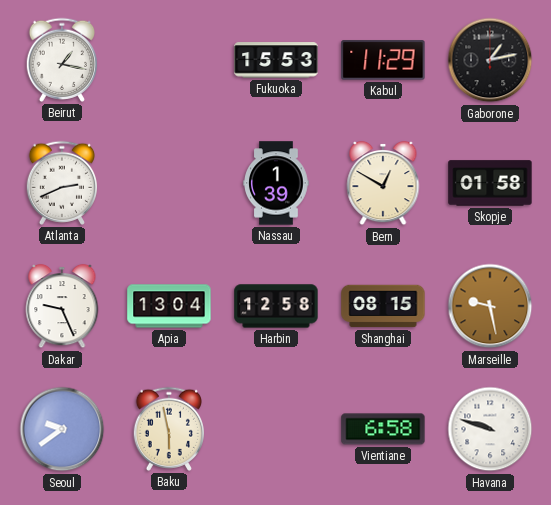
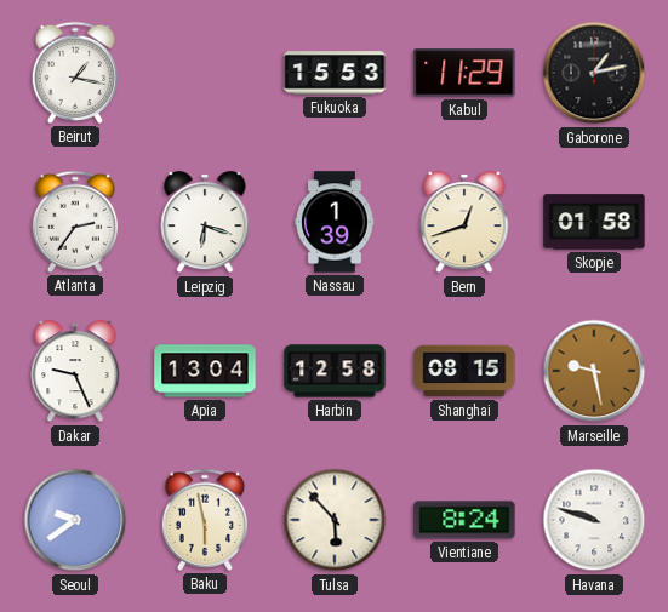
Atlanta: 2:41 -> 2:36 (74, 222)
Leipzig: none -> 6:18 (205, 222)
Bern: 12:50 -> 12:42 (464, 222)
Tulsa: none -> 5:53 (335, 520)
Vientiane: 6:58 -> 8:24 (464, 520)
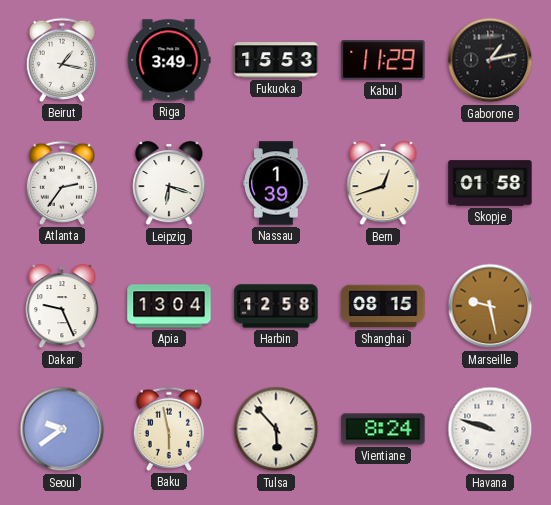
Riga: none -> 3:49 (169, 60)
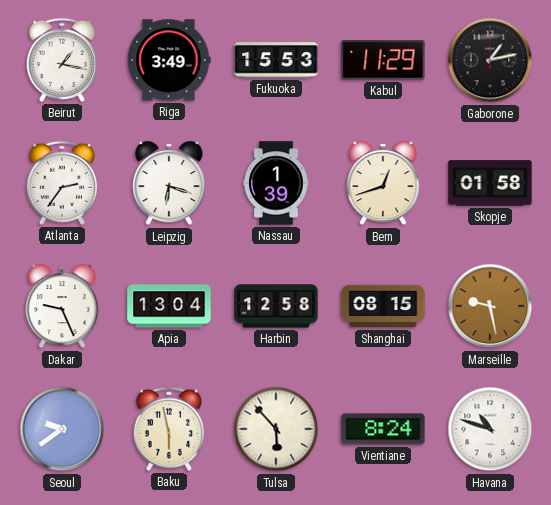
Havana: 9:48 -> 10:48 (490, 429)
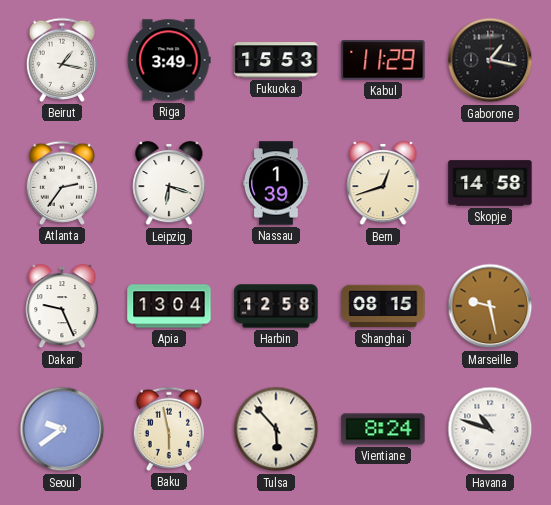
Gaborone: 1:13 -> 1:17 (490, 60)
Skopje: 01:58 -> 14:58 (490, 183)
